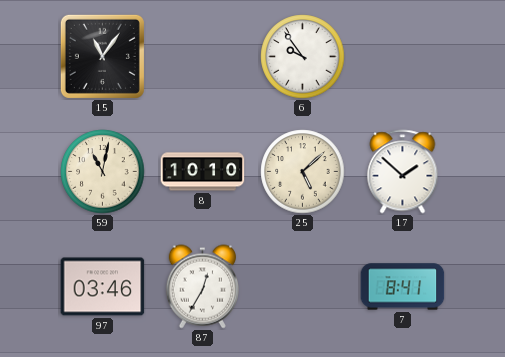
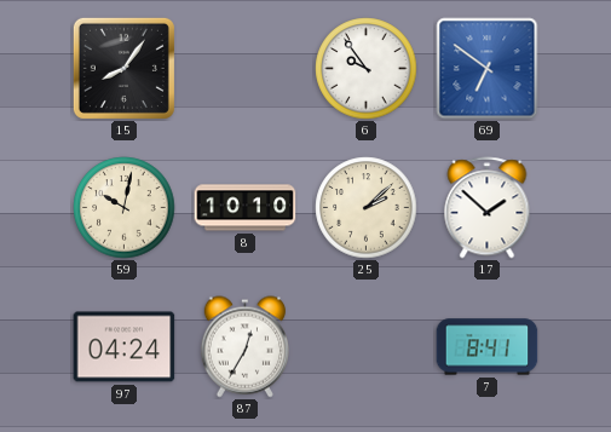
15: 11:06 -> 8:06 (123, 68)
69: none -> 6:51 (488, 69)
59: 11:02 -> 10:02 (125, 208)
25: 5:08 -> 2:08 (367, 208)
97: 03:46 -> 04:24 (125, 347)
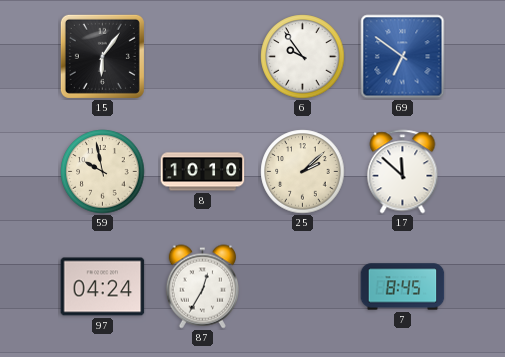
15: 8:06 -> 6:06 (102, 56)
59: 10:02 -> 9:58 (103, 172)
17: 1:52 -> 11:52 (403, 172)
7: 8:41 -> 8:45 (403, 287)
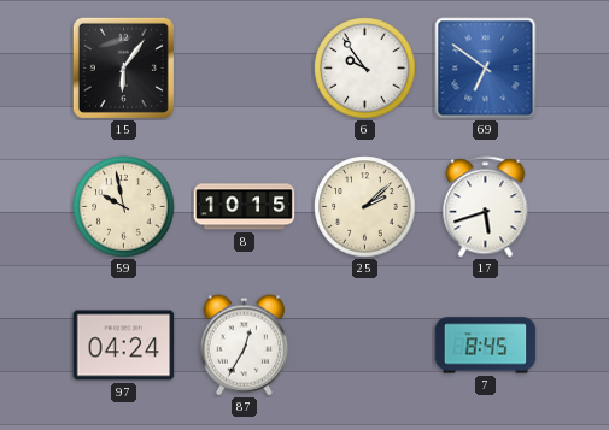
8: 10:10 -> 10:15 (245, 207)
17: 11:52 -> 5:42 (486, 207)
